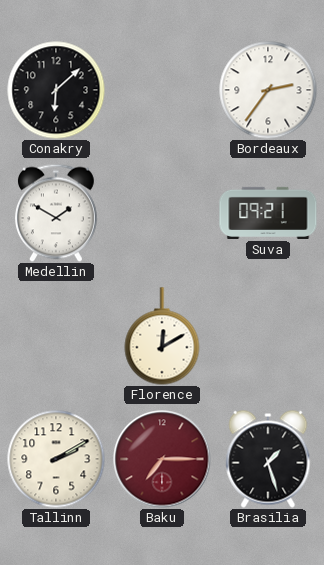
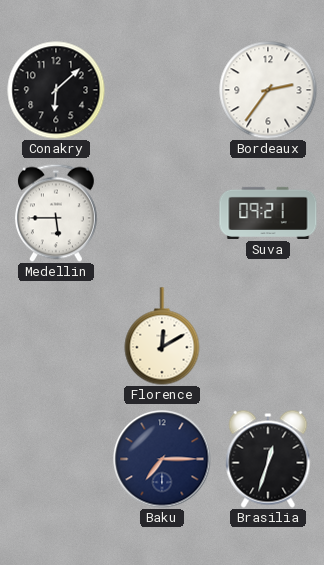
Medellin: 1:50 -> 5:45 (56, 213)
Tallinn: 2:10 -> none (56, 459)
Baku dial: burgundy -> navy (162, 459)
Brasilia: 1:27 -> 12:33 (268, 459)
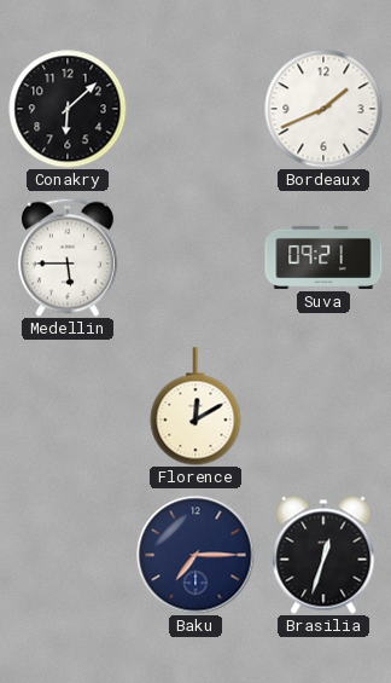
Bordeaux: 2:36 -> 1:41 (323, 109)
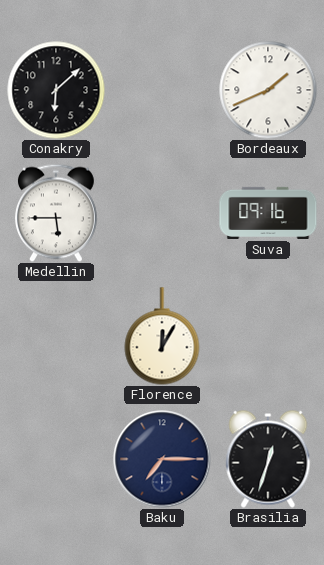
Suva: 09:21 -> 09:16 (268, 213)
Florence: 12:10 -> 12:05 (162, 336)
